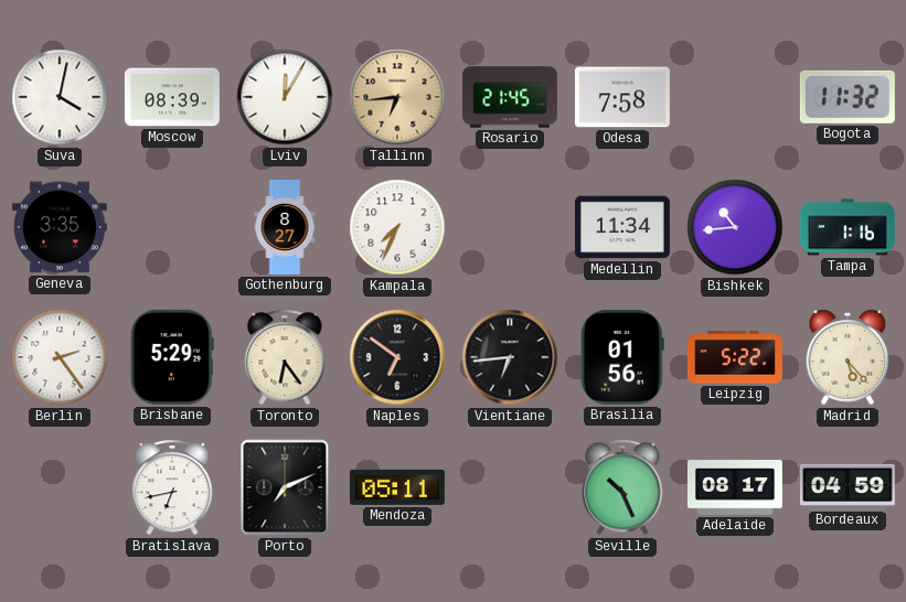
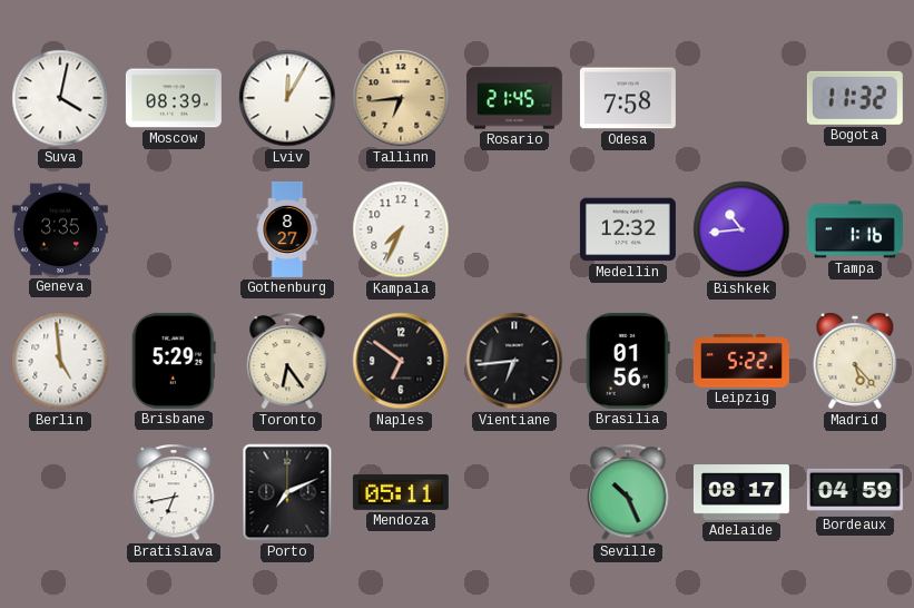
Medellin: 11:34 -> 12:32 (628, 229)
Berlin: 2:24 -> 4:59 (60, 361)
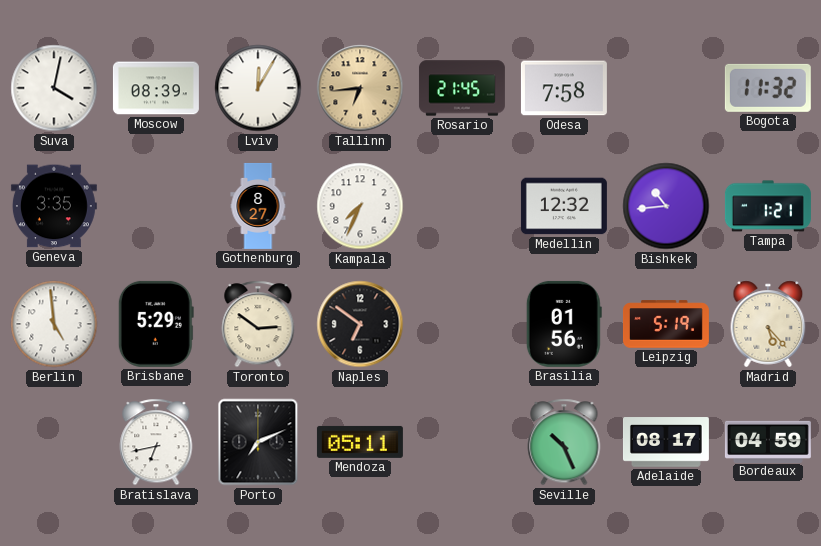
Tampa: 1:16 -> 1:21 (768, 206)
Toronto: 6:24 -> 2:51 (258, 324)
Vientiane: 6:44 -> none (514, 361)
Leipzig: 5:22 -> 5:19 (666, 324)
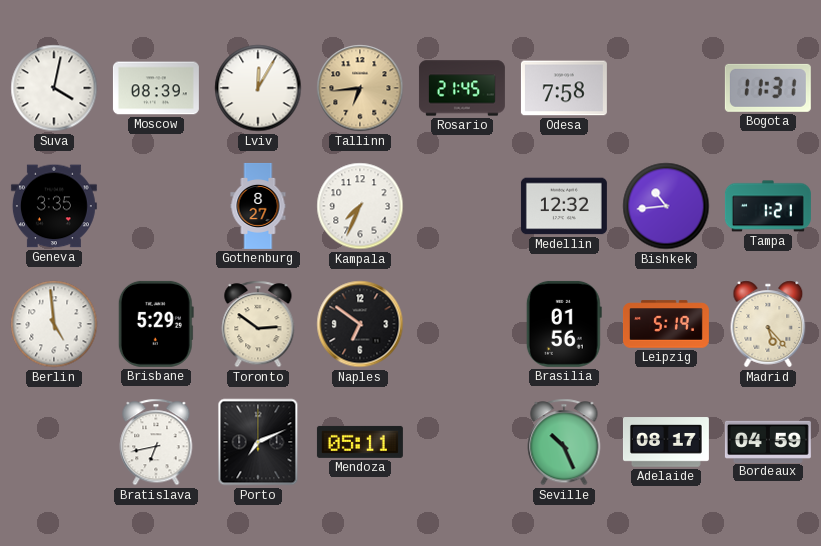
Bogota: 11:32 -> 11:31 (768, 88)
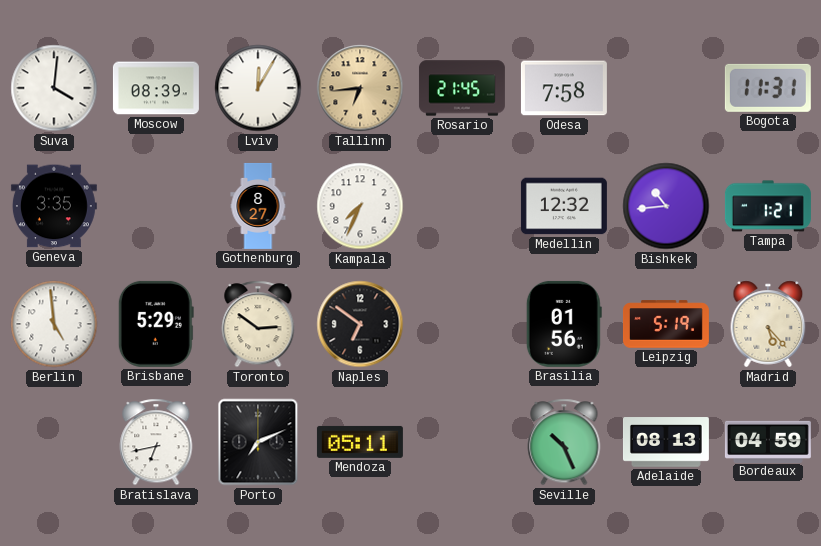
Suva: 4:02 -> 4:01 (54, 88)
Adelaide: 08:17 -> 08:13 (666, 442)
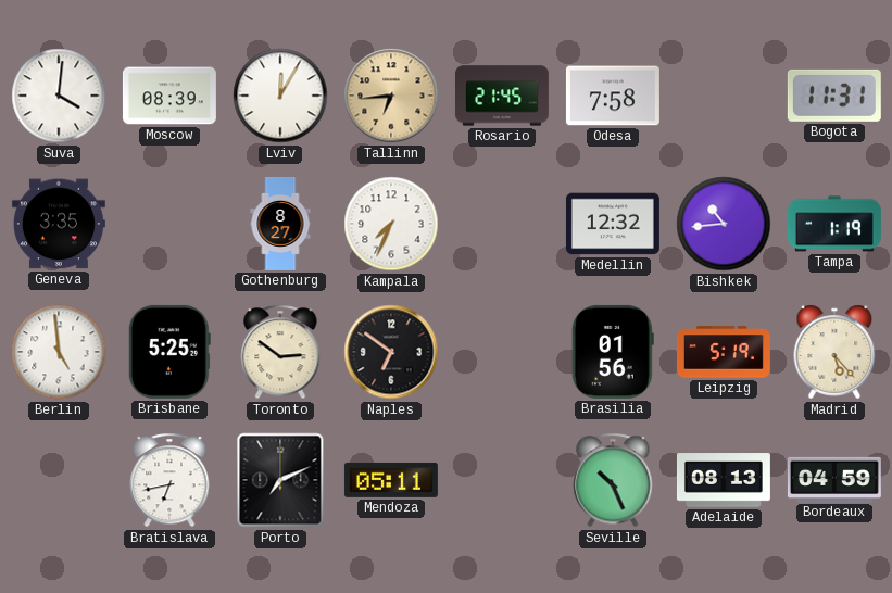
Tampa: 1:21 -> 1:19 (834, 224)
Brisbane: 5:29 -> 5:25 (169, 352)
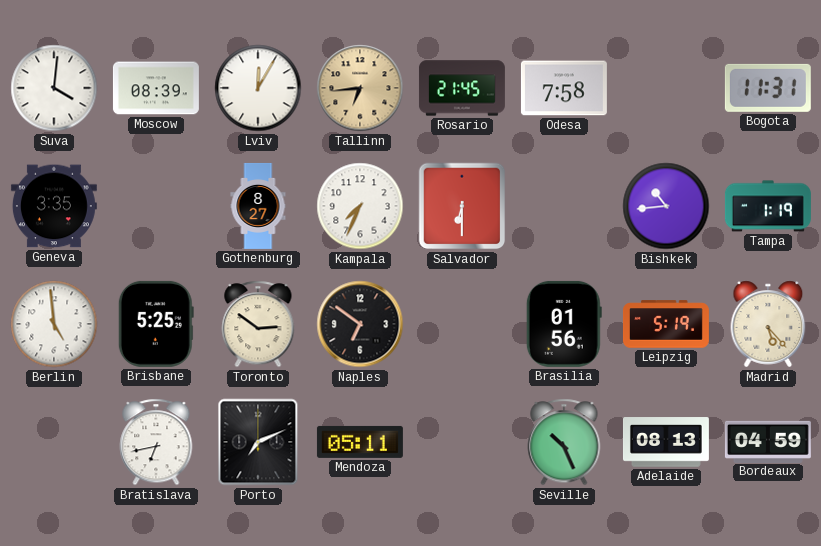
Salvador: none -> 6:30 (462, 206)
Medellin: 12:32 -> none (613, 224)
